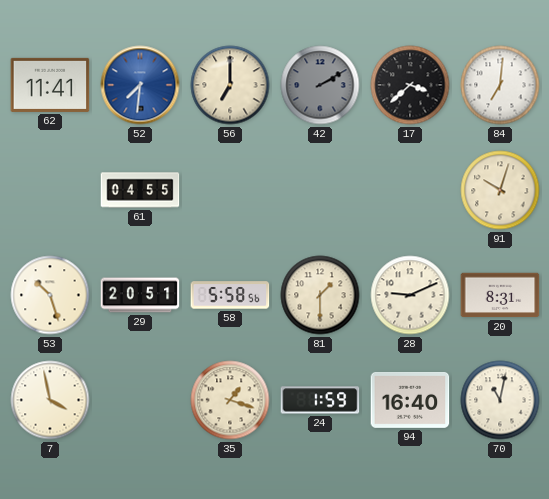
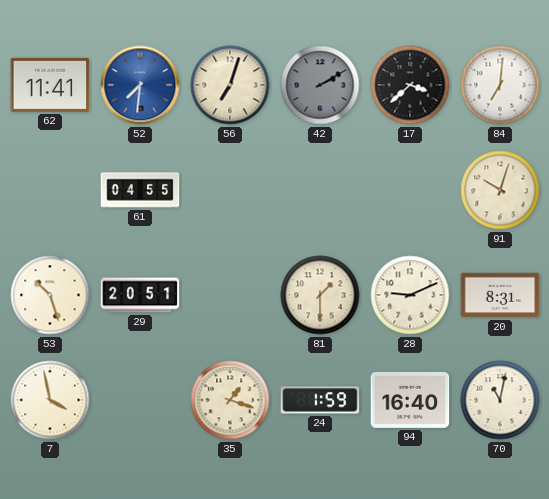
56: 7:00 -> 7:03 (230, 85)
58: 5:58 -> none (230, 295)
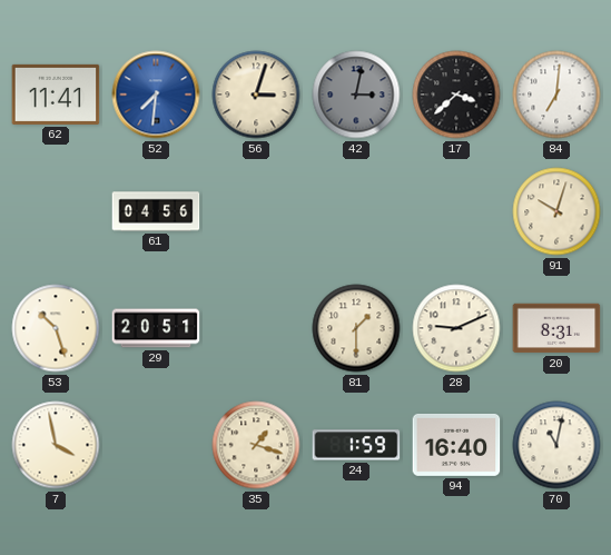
56: 7:03 -> 3:03 (256, 95)
42: 2:10 -> 3:02 (356, 95)
61: 04:55 -> 04:56 (156, 211)
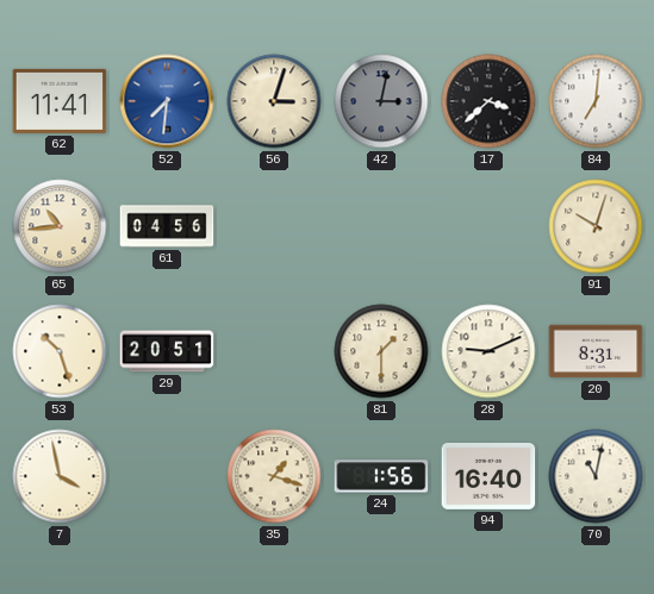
65: none -> 10:44 (60, 226)
24: 1:59 -> 1:56 (381, 476)
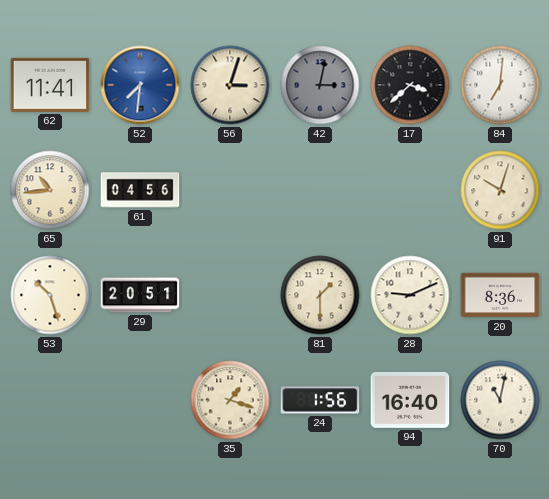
20: 8:31 -> 8:36 (500, 295)
7: 3:58 -> none (60, 476)
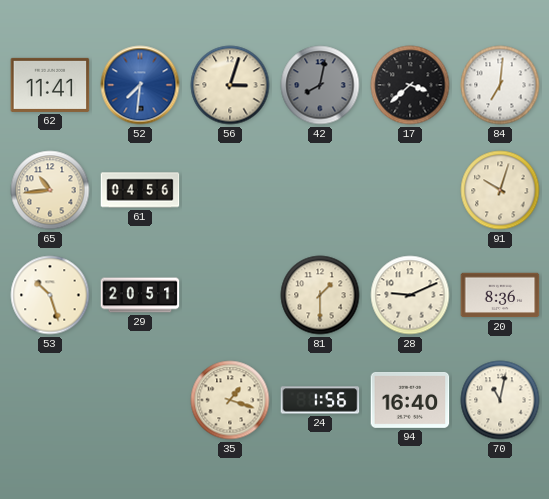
42: 3:02 -> 8:02 (320, 85)
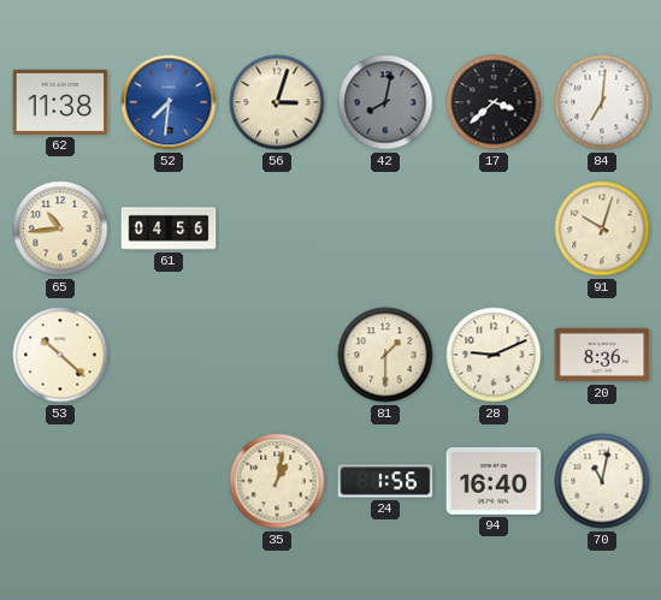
62: 11:41 -> 11:38 (60, 102)
53: 10:27 -> 10:22 (60, 355)
29: 20:51 -> none (140, 295)
35: 1:18 -> 1:02 (277, 481)
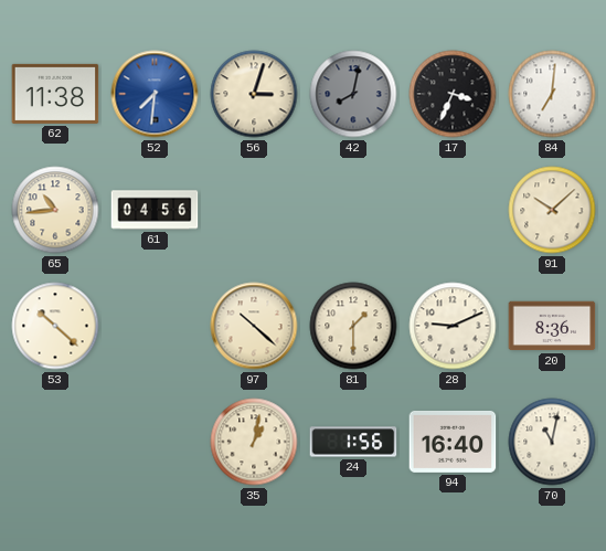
17: 3:38 -> 3:34 (453, 94)
91: 10:03 -> 10:08 (552, 210)
97: none -> 10:22 (254, 326)
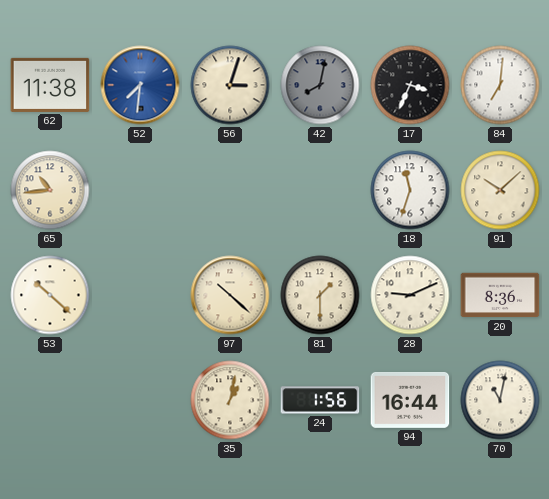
61: 04:56 -> none (155, 210)
18: none -> 11:33 (410, 190)
94: 16:40 -> 16:44 (410, 400)
